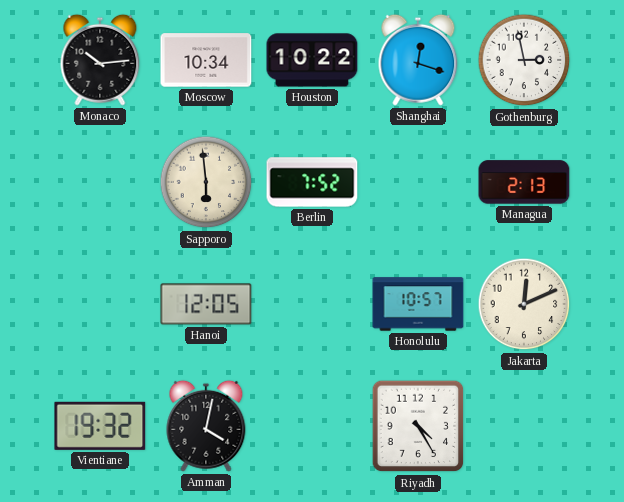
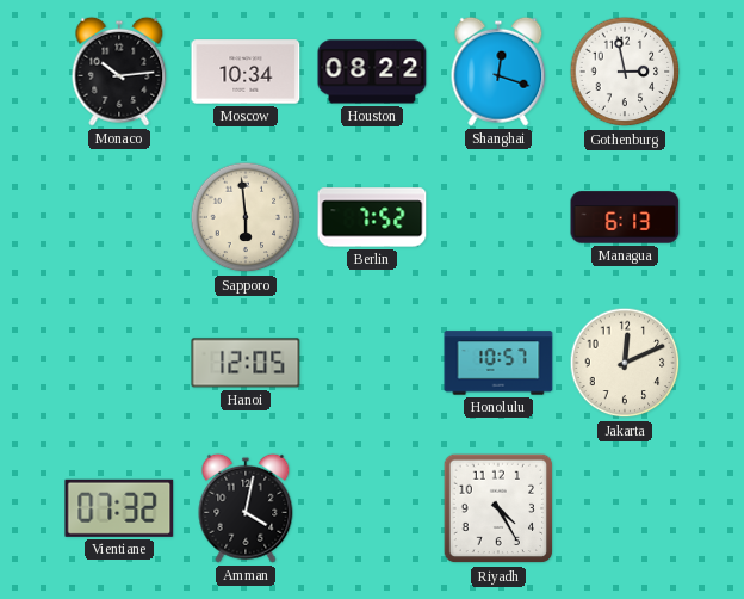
Houston: 10:22 -> 08:22 (372, 72)
Managua: 2:13 -> 6:13 (625, 217)
Vientiane: 19:32 -> 07:32 (119, 508)
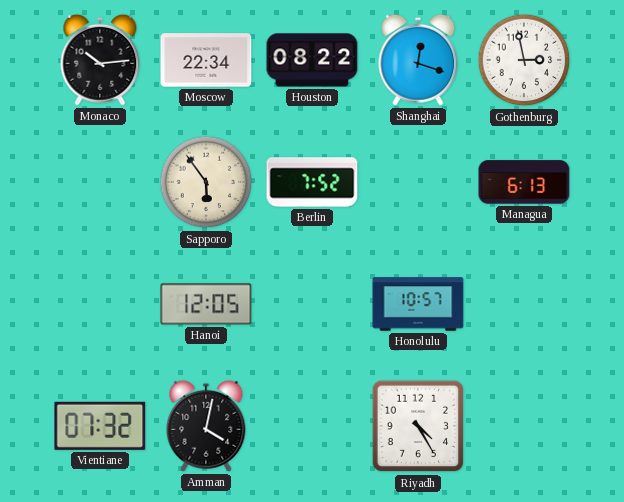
Moscow: 10:34 -> 22:34 (206, 60)
Sapporo: 5:59 -> 5:54 (206, 182)
Jakarta: 12:11 -> none (625, 363)
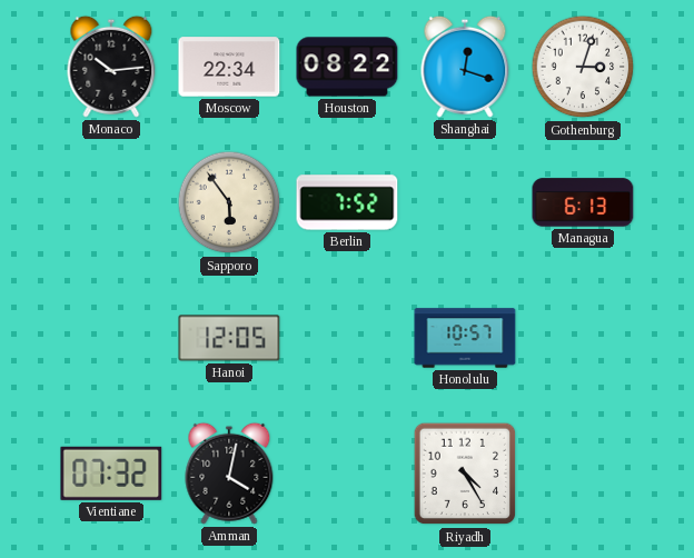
Gothenburg: 2:58 -> 3:03 (583, 67)
